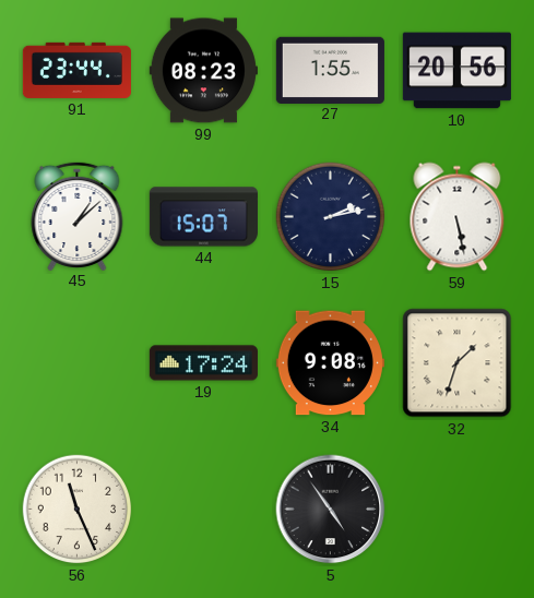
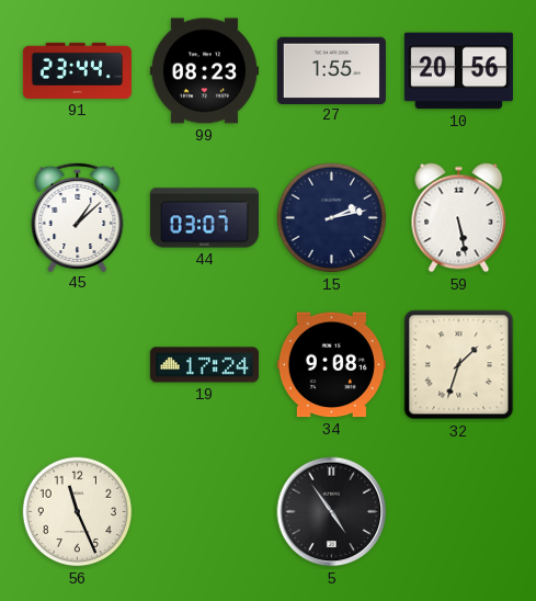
44: 15:07 -> 03:07 (204, 218)
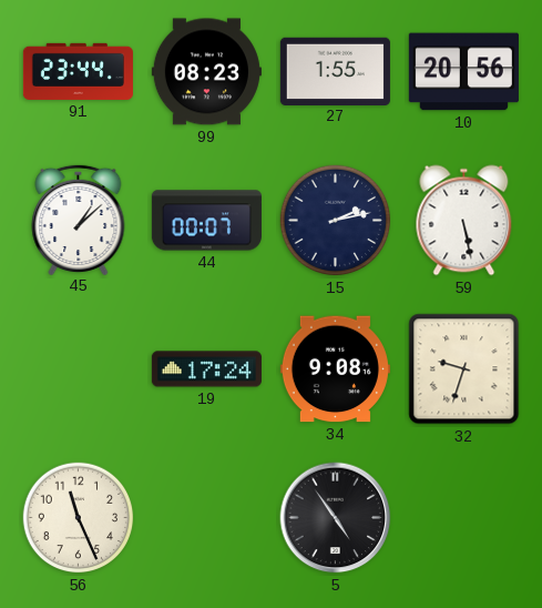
44: 03:07 -> 00:07 (206, 221)
32: 1:33 -> 9:33 (464, 369)
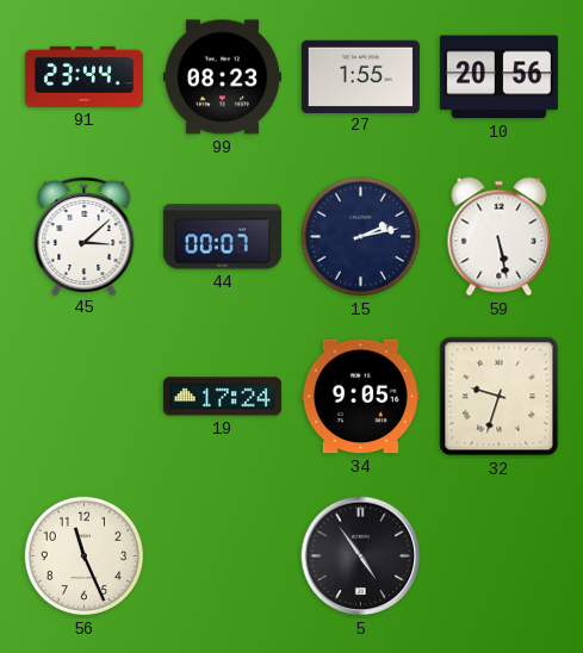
45: 1:08 -> 3:08 (85, 235)
34: 9:08 -> 9:05 (360, 397)
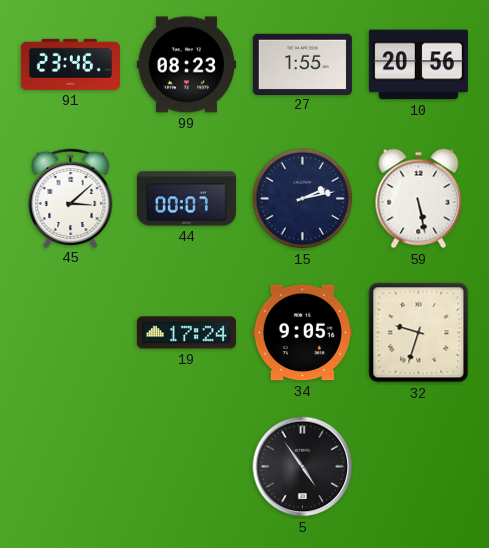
91: 23:44 -> 23:46 (70, 64)
56: 11:26 -> none (85, 556)
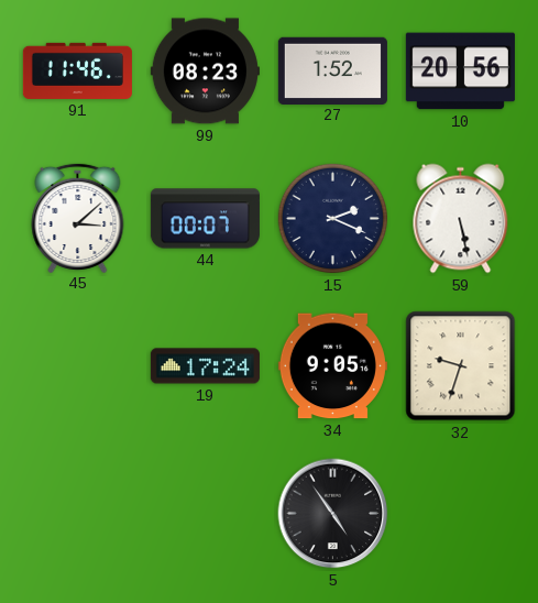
91: 23:46 -> 11:46 (77, 70)
27: 1:55 -> 1:52 (332, 70)
15: 2:13 -> 2:19 (333, 219)
